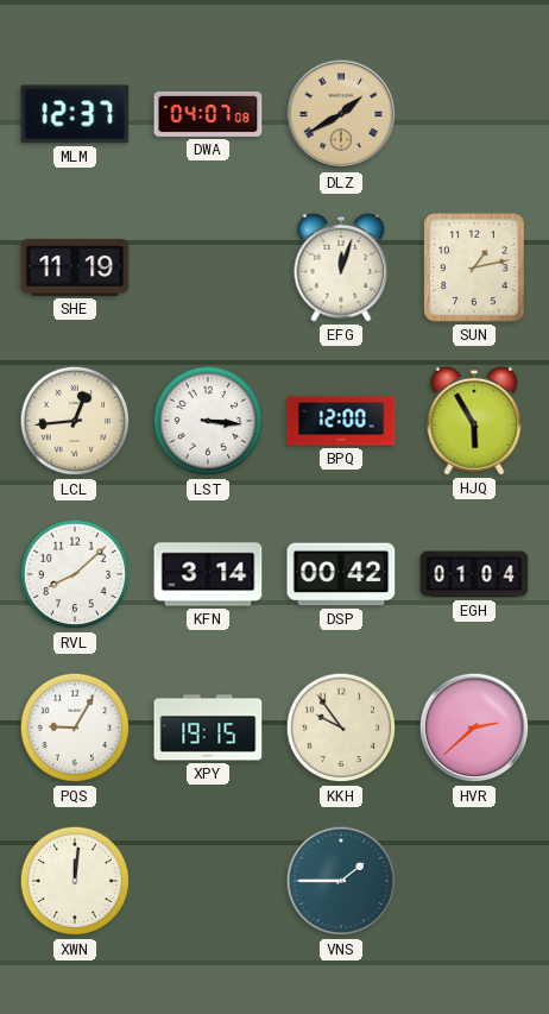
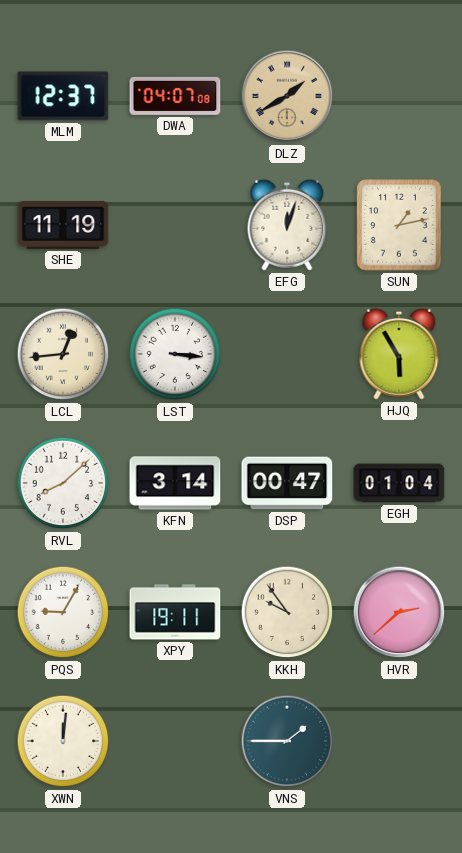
BPQ: 12:00 -> none (341, 421)
DSP: 00:42 -> 00:47 (287, 483)
XPY: 19:15 -> 19:11 (175, 612)
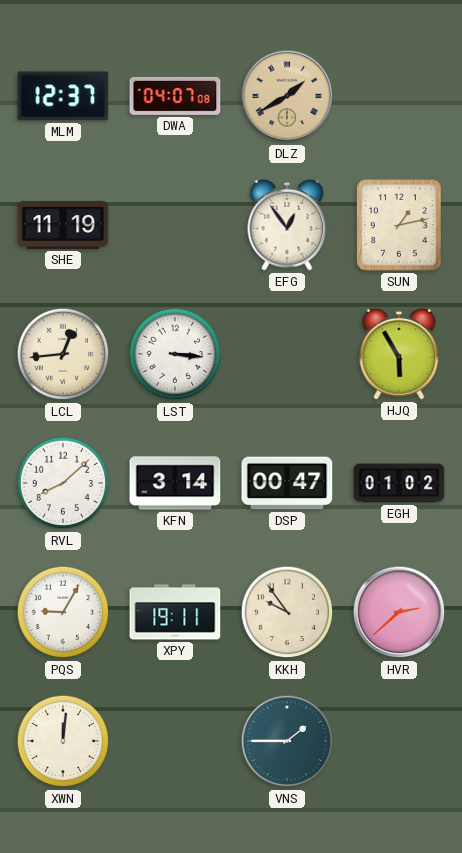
EFG: 12:03 -> 12:54 (287, 225)
EGH: 01:04 -> 01:02 (399, 483)
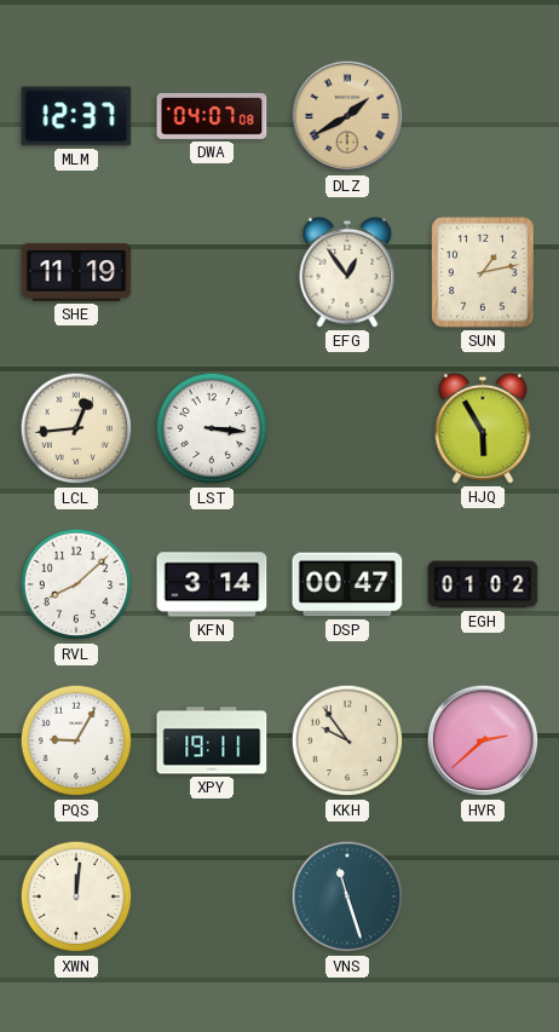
VNS: 1:45 -> 11:27 (347, 896)
